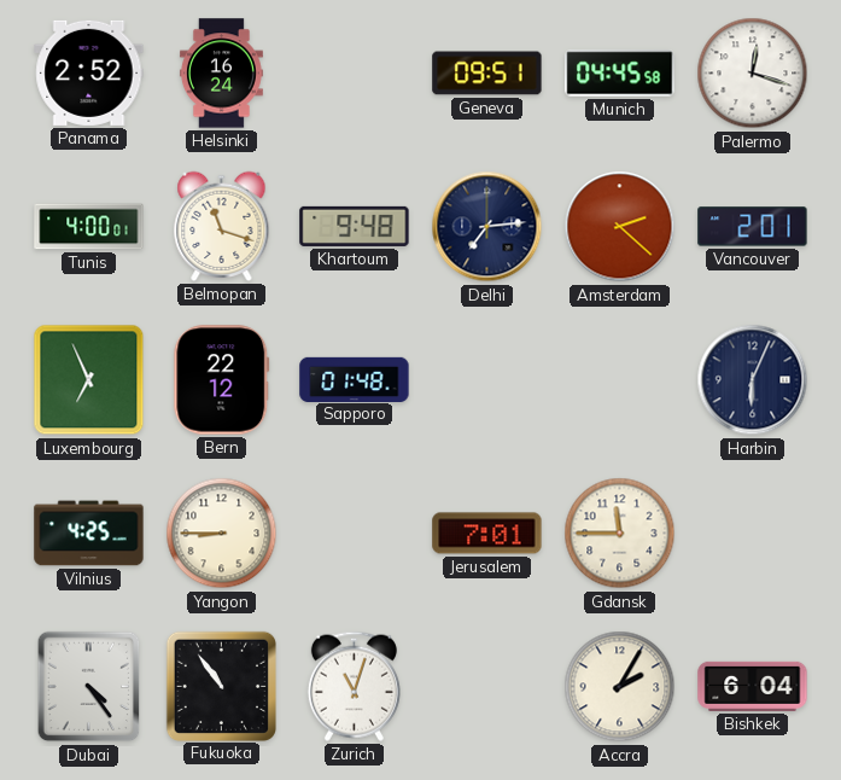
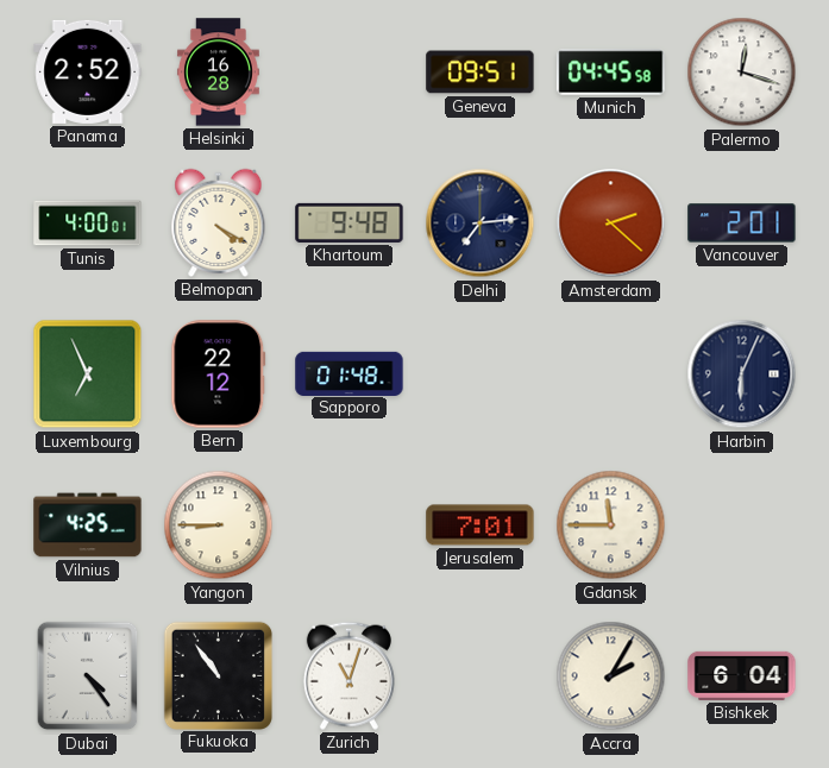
Helsinki: 16:24 -> 16:28 (218, 73)
Belmopan: 11:18 -> 4:20 (219, 222)
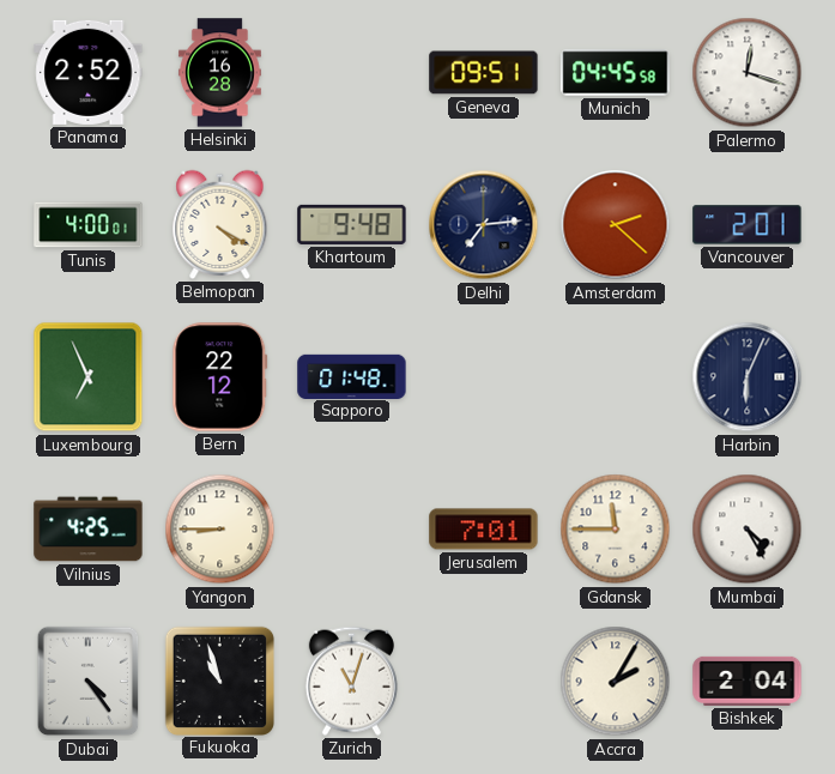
Mumbai: none -> 4:25 (748, 530)
Fukuoka: 10:54 -> 10:57 (219, 681)
Bishkek: 6:04 -> 2:04 (748, 681)
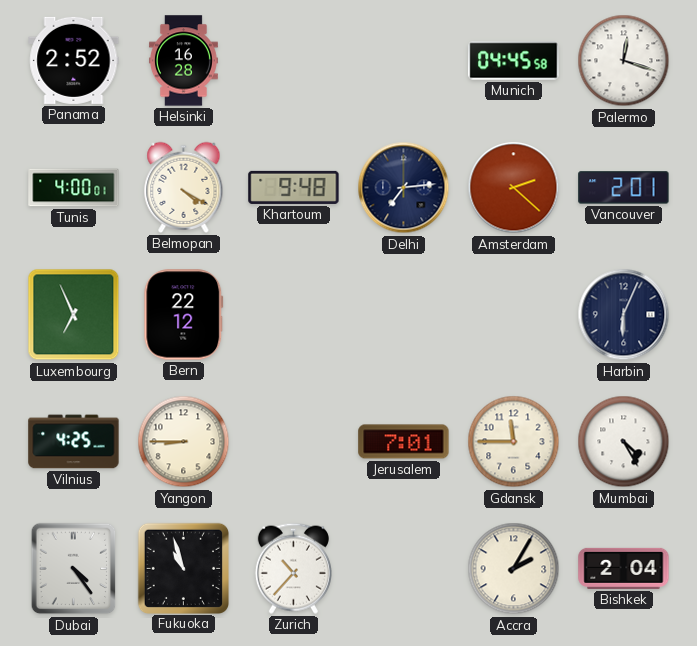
Geneva: 09:51 -> none (484, 73)
Sapporo: 01:48 -> none (352, 376)
Zurich: 11:03 -> 10:37 (293, 568)
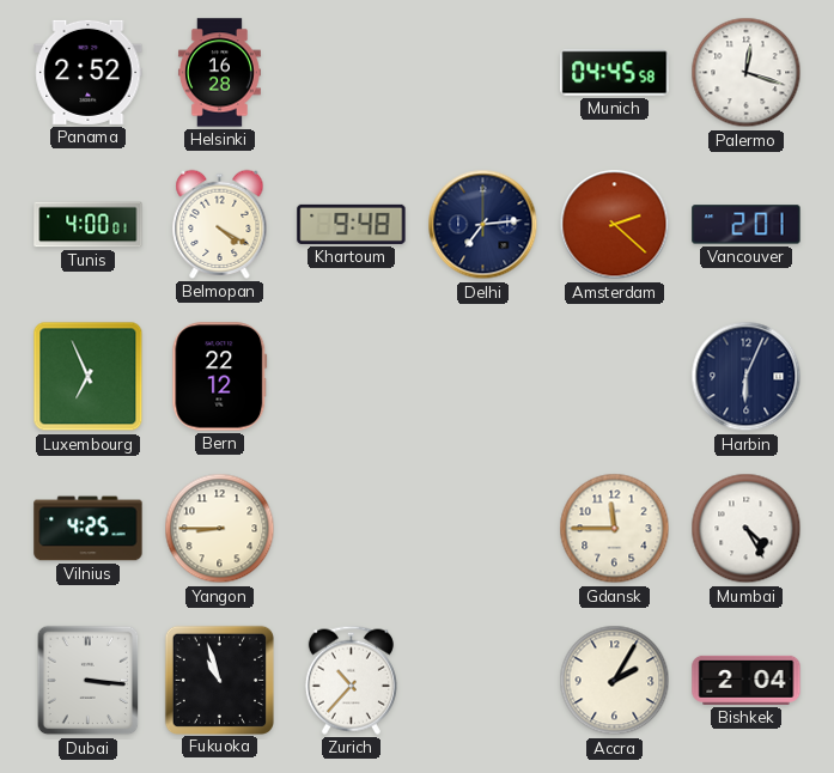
Jerusalem: 7:01 -> none (404, 442)
Dubai: 4:24 -> 3:16 (89, 681)
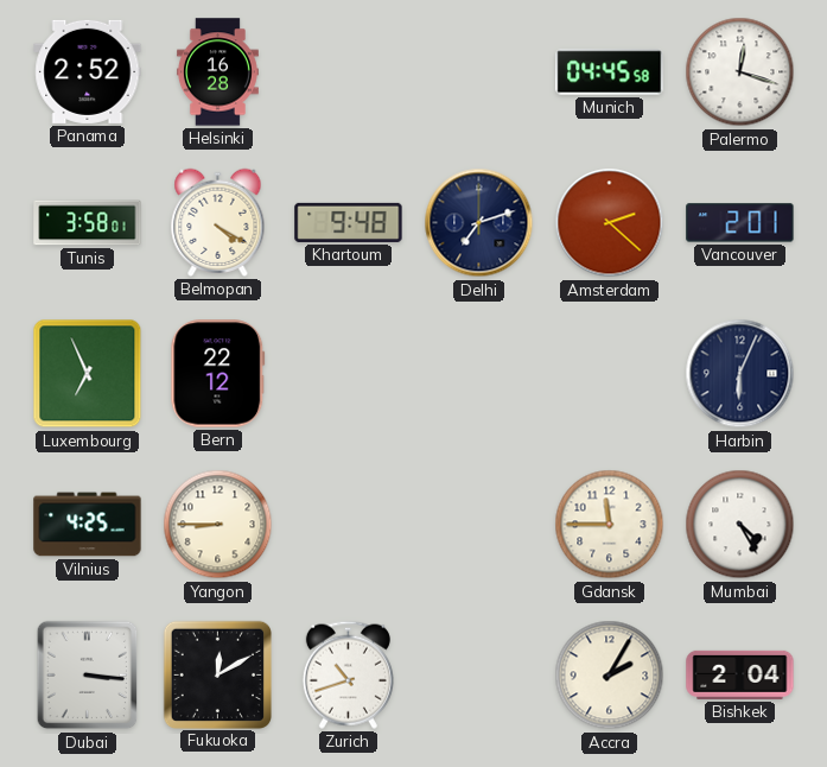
Tunis: 4:00 -> 3:58 (88, 223)
Delhi: 7:14 -> 7:12 (479, 223)
Fukuoka: 10:57 -> 12:10 (217, 674)
Zurich: 10:37 -> 10:42 (348, 674)
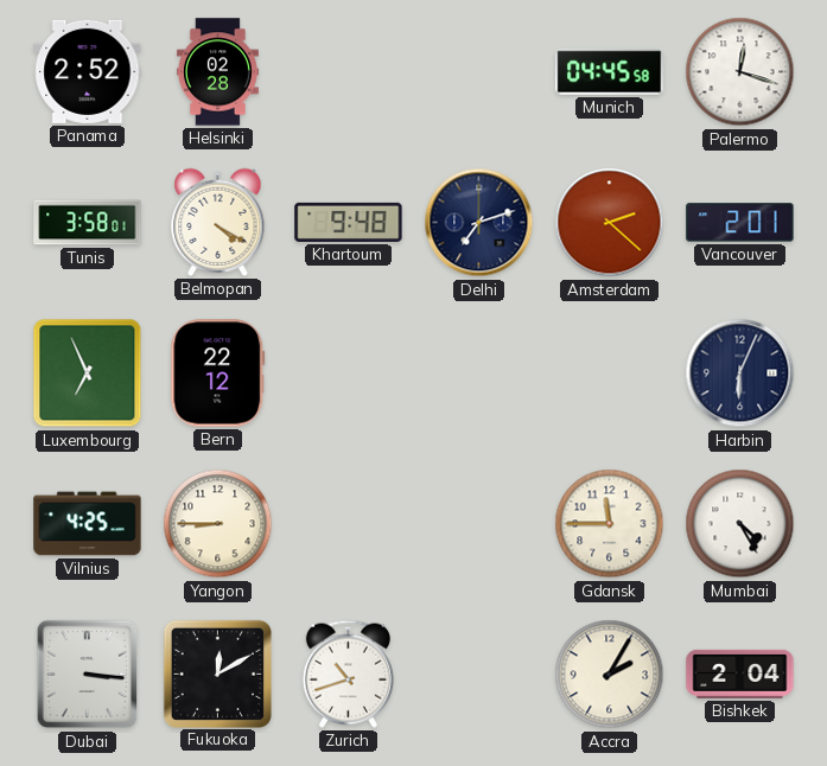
Helsinki: 16:28 -> 02:28 (217, 72)
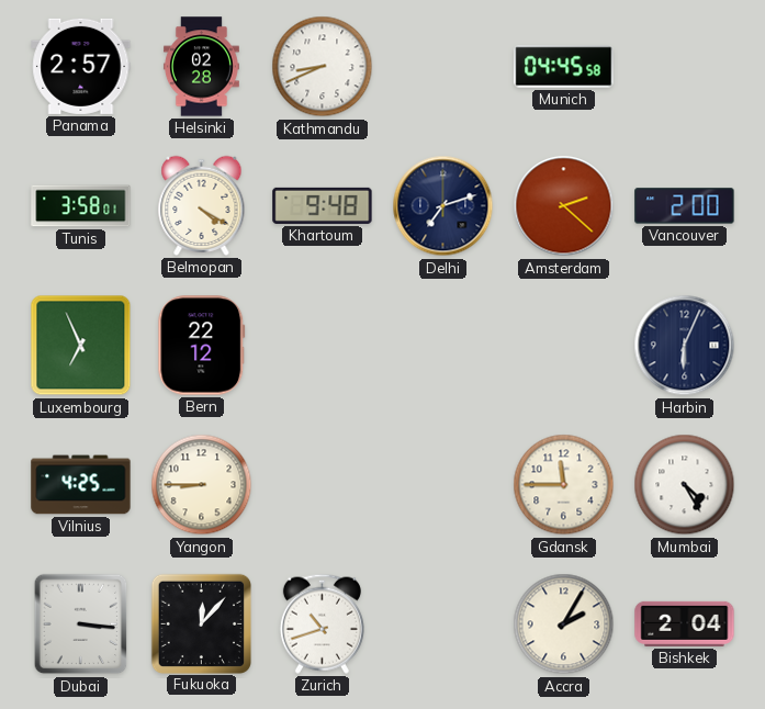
Panama: 2:52 -> 2:57 (81, 66)
Kathmandu: none -> 8:41 (323, 67)
Palermo: 12:18 -> none (740, 72)
Vancouver: 2:01 -> 2:00 (685, 206)
Fukuoka: 12:10 -> 12:07 (201, 623)
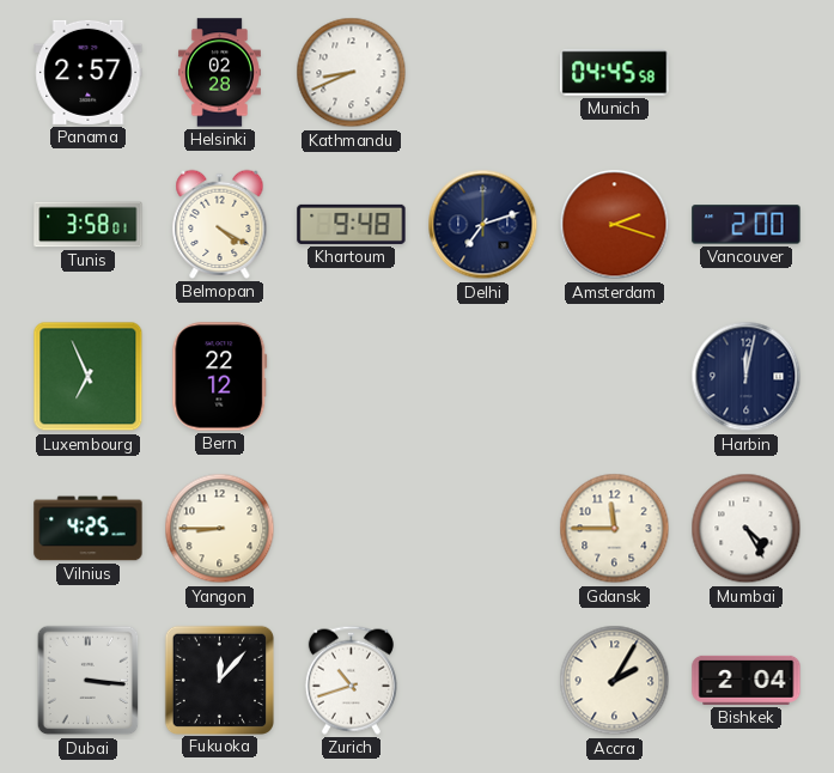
Amsterdam: 2:22 -> 2:18 (615, 225)
Harbin: 6:04 -> 12:02 (747, 377)
